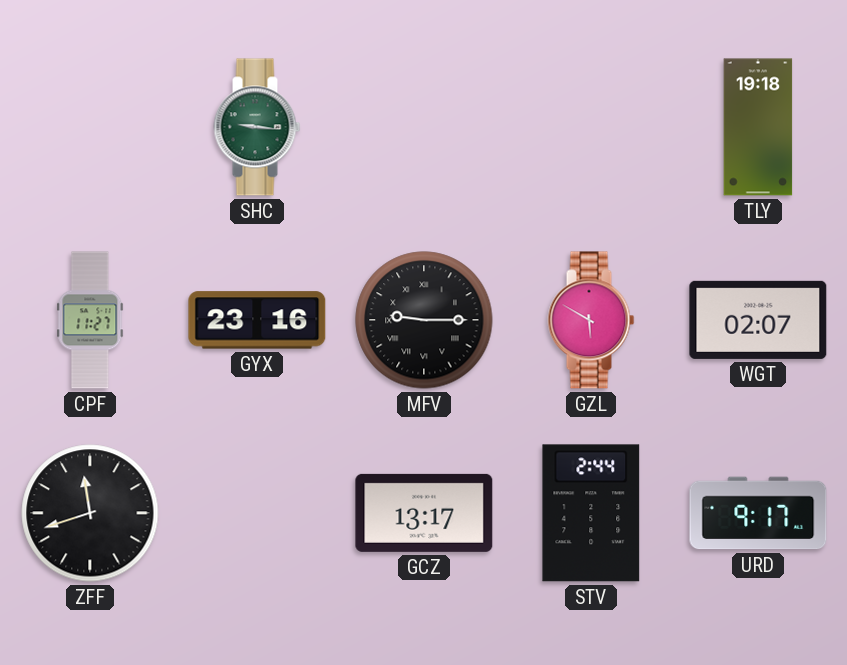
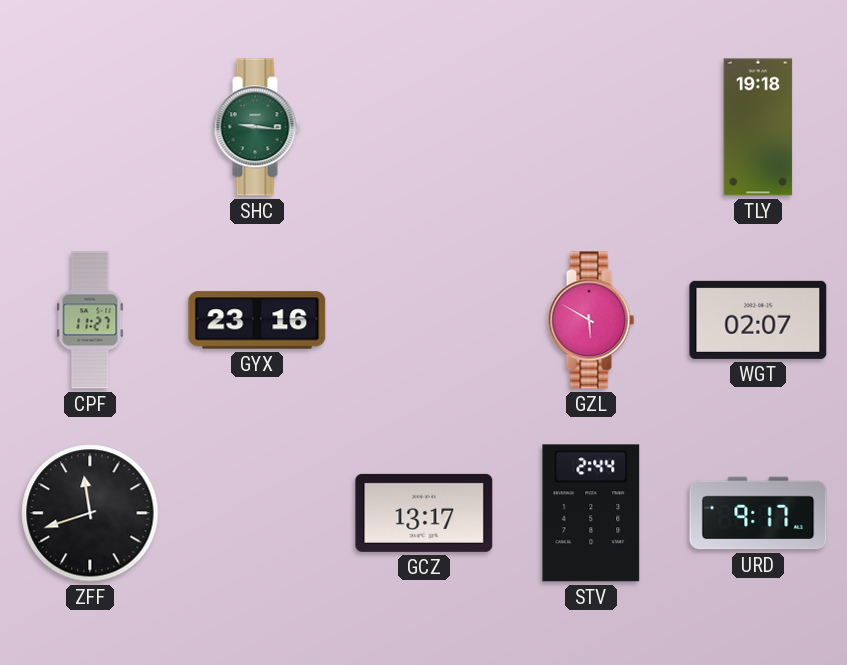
MFV: 9:15 -> none (424, 320)
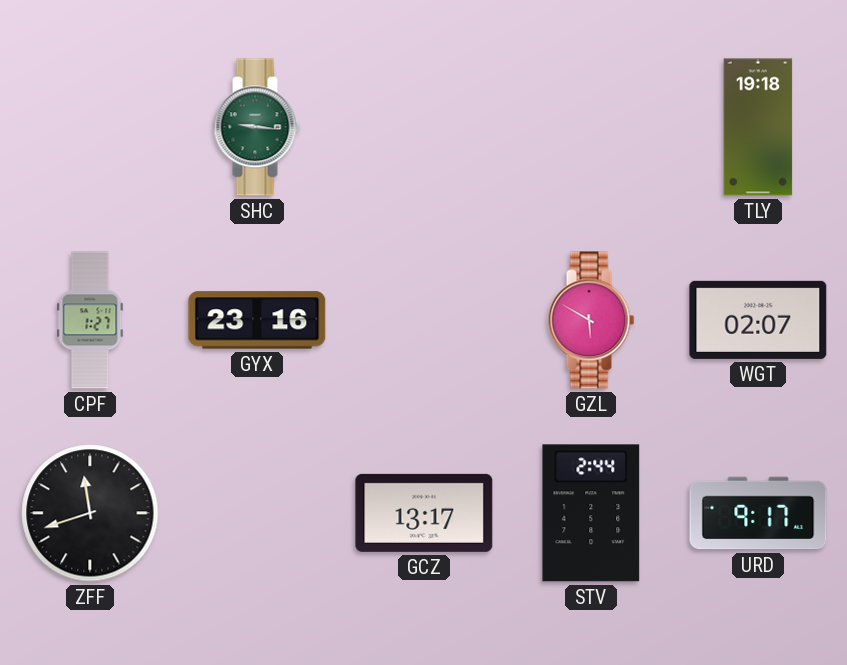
CPF: 11:27 -> 1:27 (90, 320)
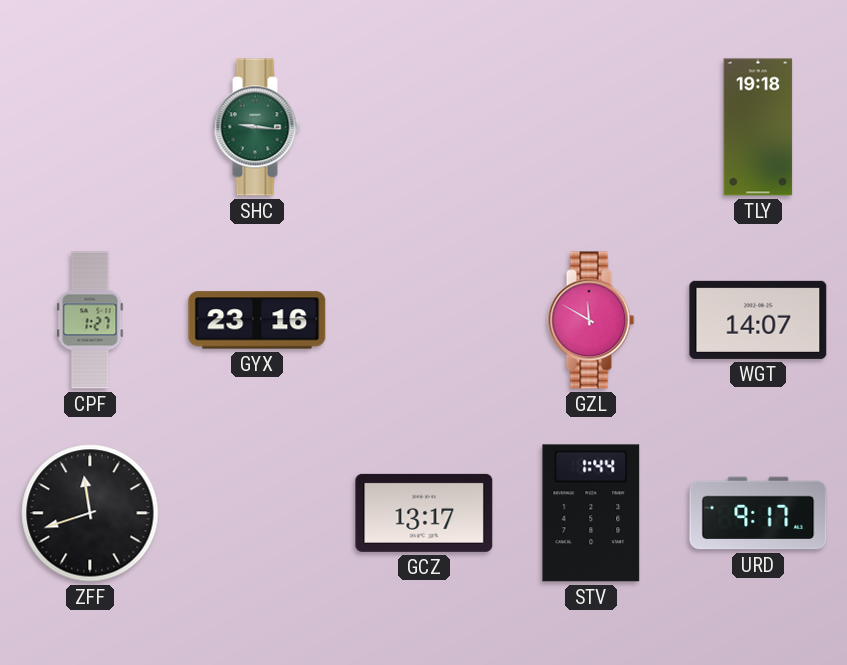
GZL: 5:50 -> 11:50 (591, 320)
WGT: 02:07 -> 14:07 (758, 320)
STV: 2:44 -> 1:44 (591, 513)
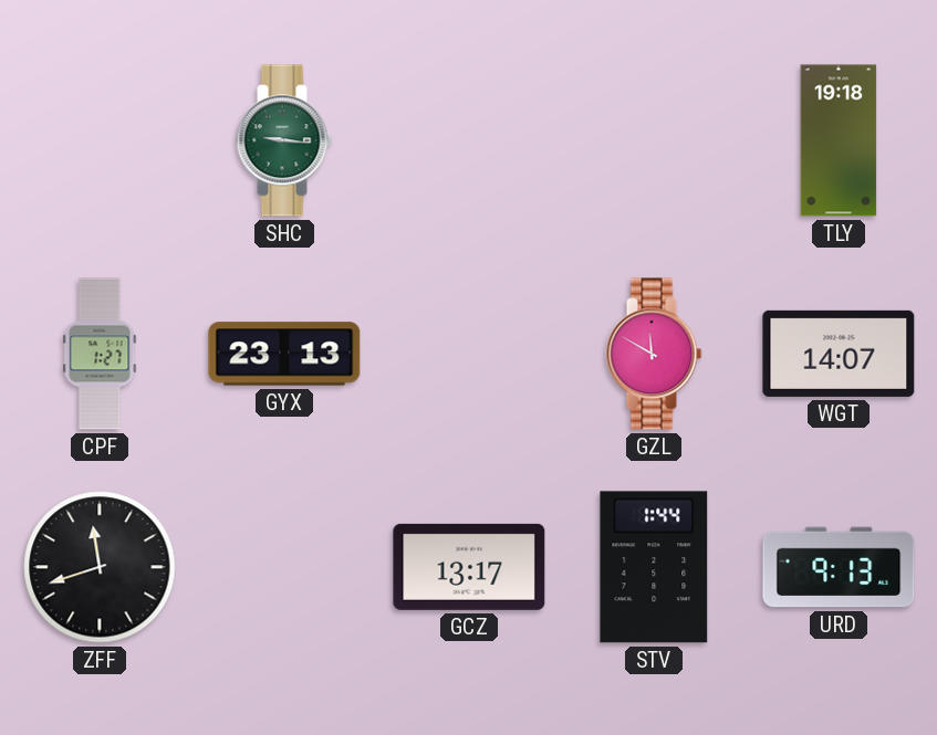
GYX: 23:16 -> 23:13 (284, 354)
URD: 9:17 -> 9:13 (839, 567)
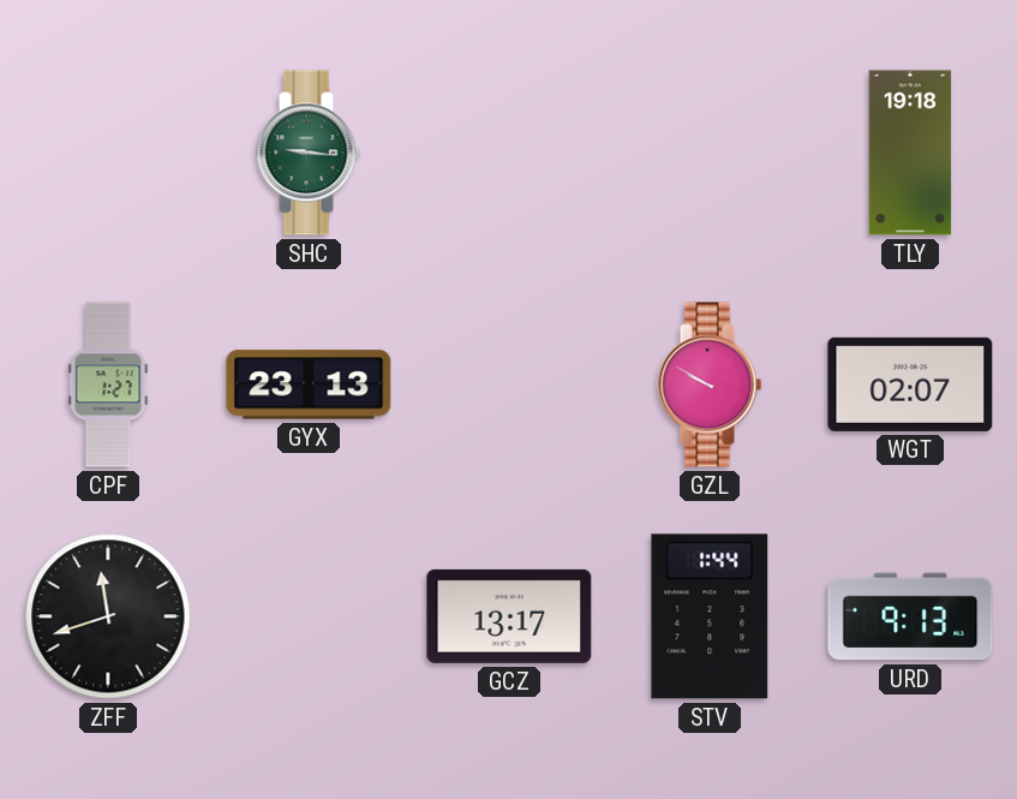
GZL: 11:50 -> 9:50 (710, 384)
WGT: 14:07 -> 02:07 (910, 384)
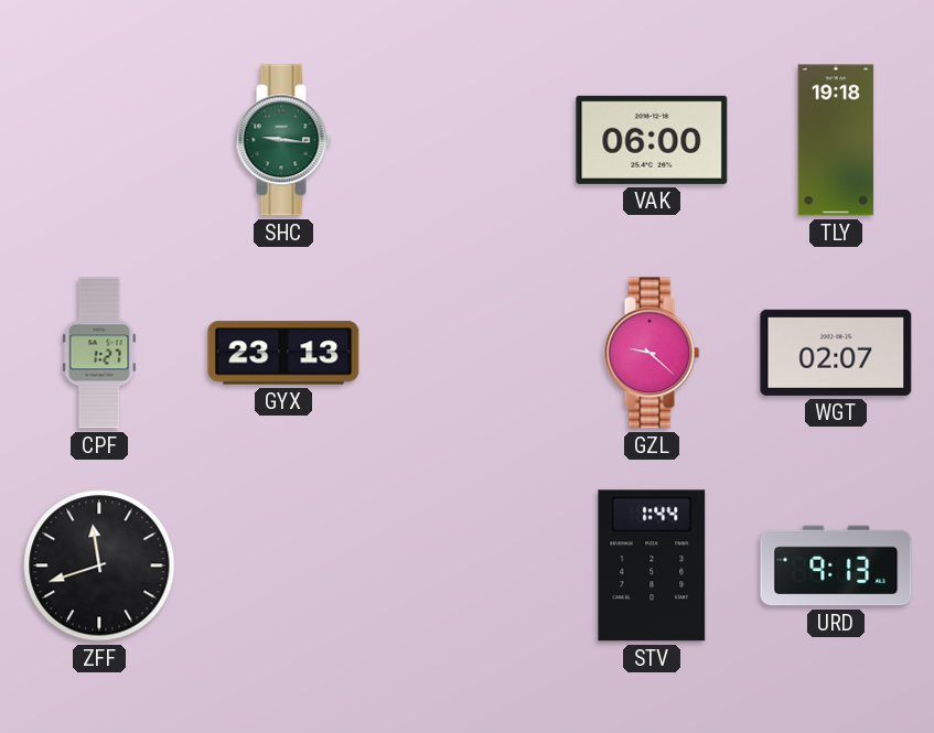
VAK: none -> 06:00 (652, 140)
GZL: 9:50 -> 9:22 (652, 353)
GCZ: 13:17 -> none (509, 616)
